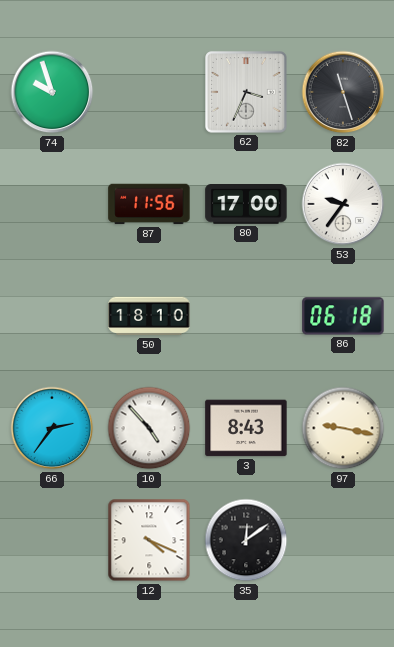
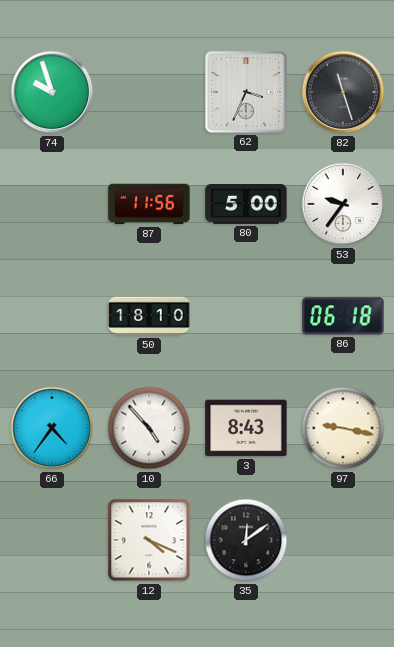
80: 17:00 -> 5:00 (246, 205)
66: 2:36 -> 4:36 (52, 428)
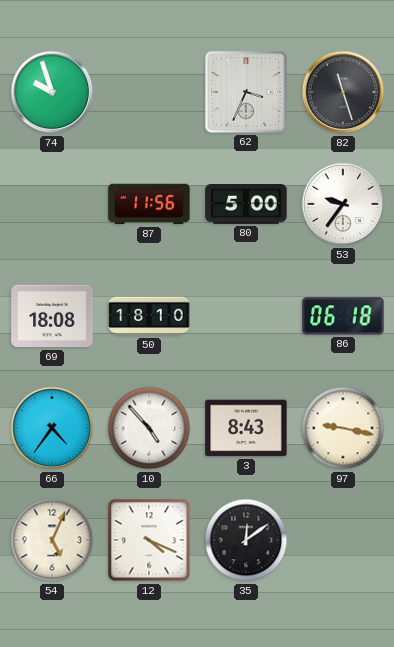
69: none -> 18:08 (52, 316)
54: none -> 5:04 (52, 540)
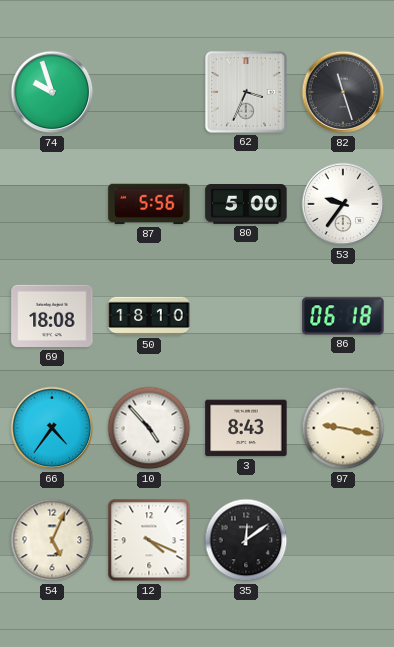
87: 11:56 -> 5:56 (149, 204)
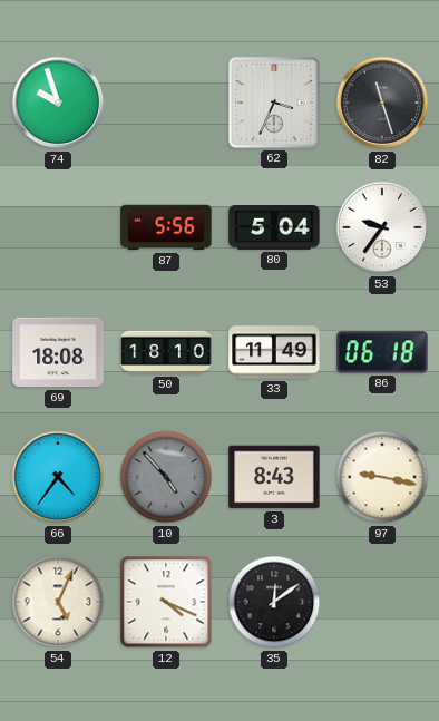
80: 5:00 -> 5:04 (274, 228)
33: none -> 11:49 (274, 352)
10 dial: white -> grey (166, 477)
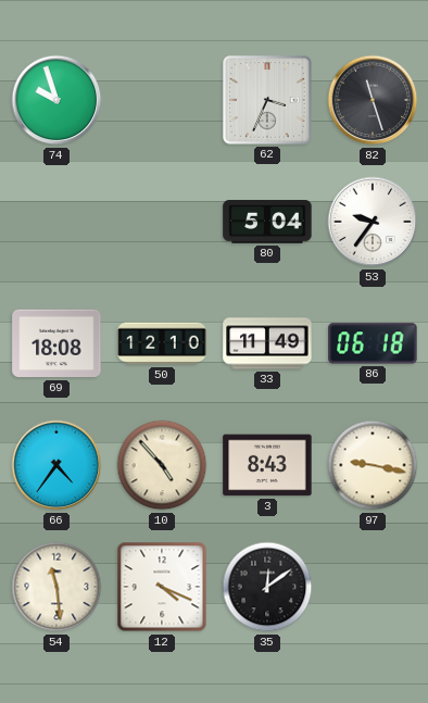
87: 5:56 -> none (166, 227)
50: 18:10 -> 12:10 (162, 343)
10 dial: grey -> cream (162, 465)
54: 5:04 -> 11:29 (56, 587)
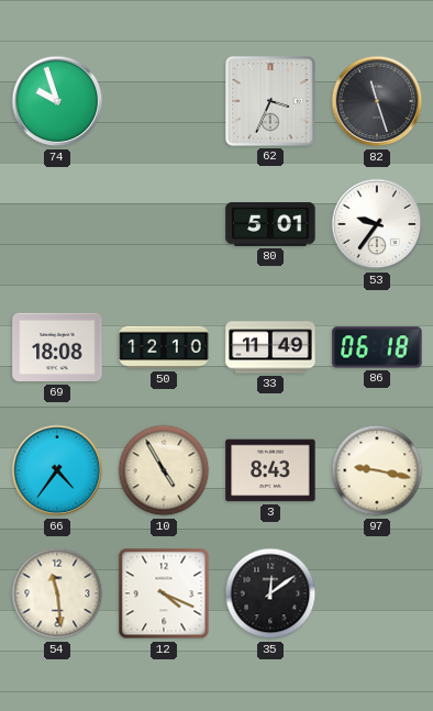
80: 5:04 -> 5:01 (270, 225)
10: 4:53 -> 4:55 (164, 470)
